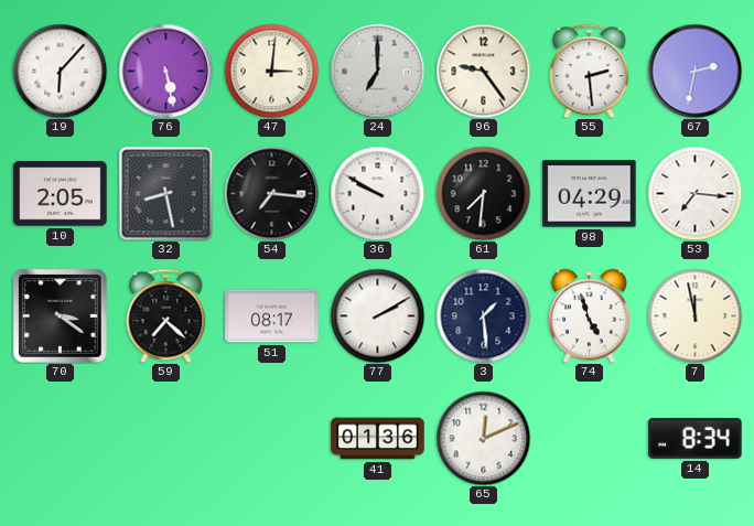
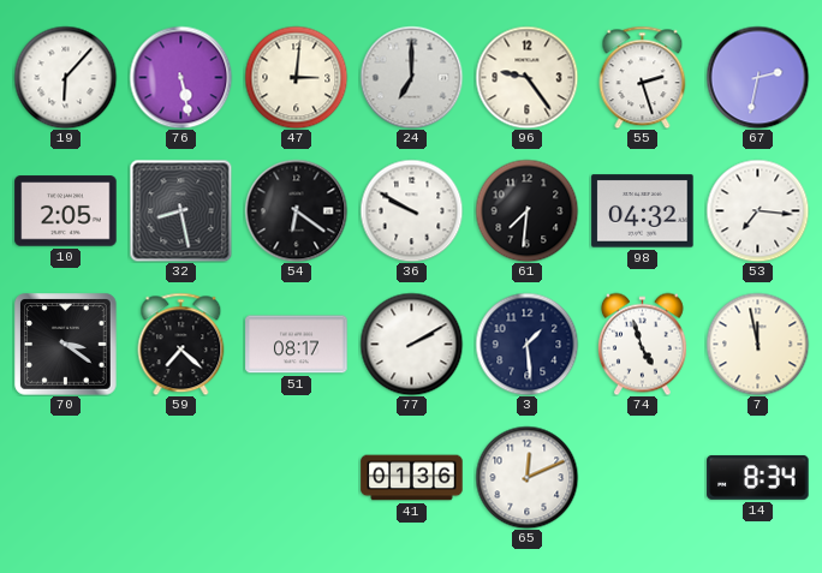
55: 2:29 -> 2:27 (643, 77)
54: 7:16 -> 6:21 (296, 210)
98: 04:29 -> 04:32 (643, 211)
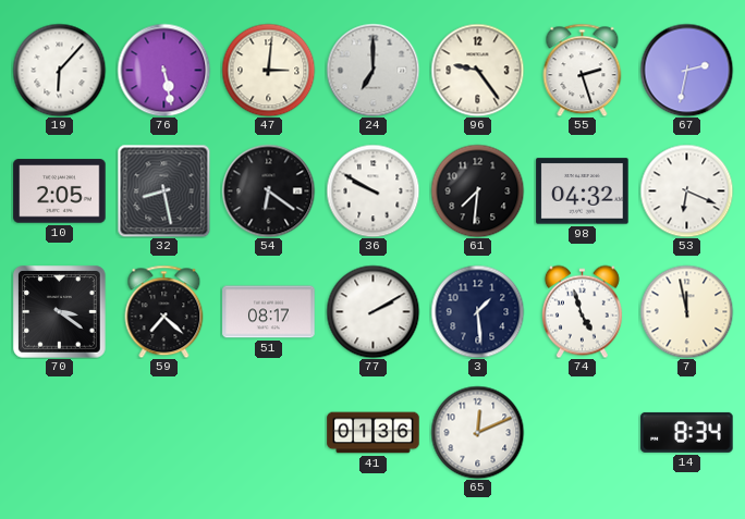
53: 7:16 -> 6:19 (686, 190)
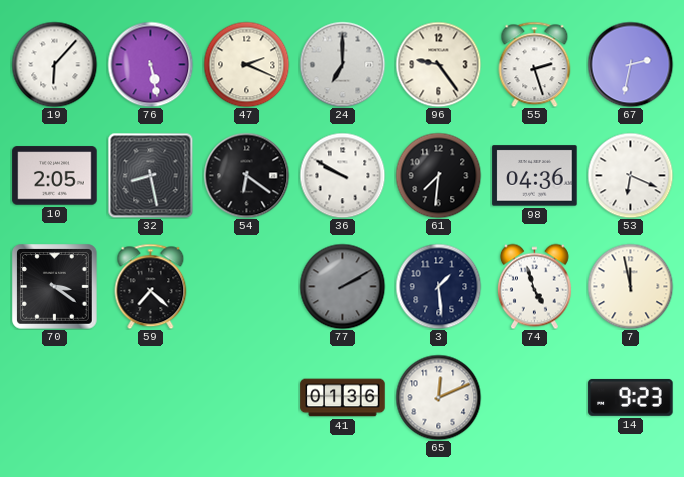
47: 3:01 -> 2:19 (246, 64)
98: 04:32 -> 04:36 (535, 176)
51: 08:17 -> none (269, 312)
77 dial: white -> grey (342, 286)
14: 8:34 -> 9:23 (631, 397)
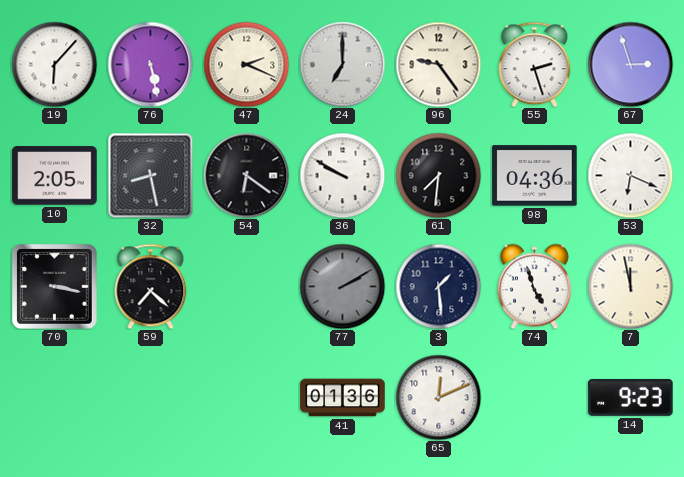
67: 2:32 -> 2:57 (630, 64)
70: 3:21 -> 3:17 (55, 287)
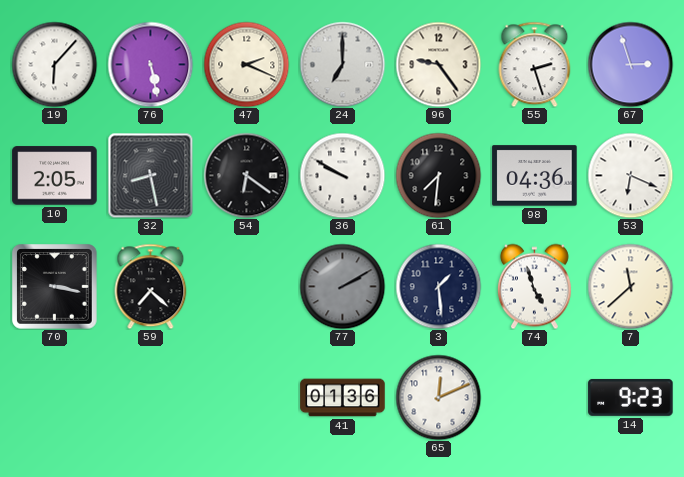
7: 11:58 -> 11:38 (630, 286)
